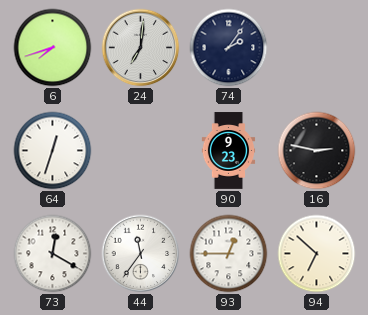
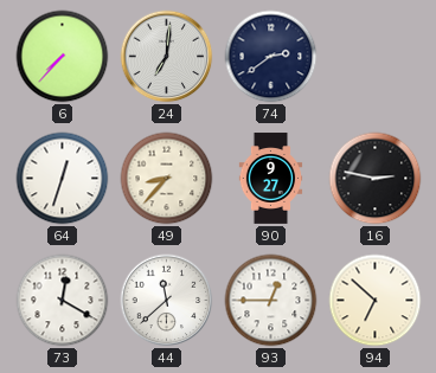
6: 7:42 -> 7:37 (63, 57)
74: 2:06 -> 2:39 (271, 57)
49: none -> 8:37 (167, 179)
90: 9:23 -> 9:27 (271, 179)
44: 11:36 -> 11:38 (167, 301)
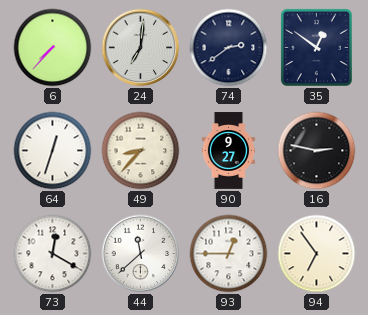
35: none -> 12:51 (316, 47)
94: 6:52 -> 6:54 (317, 254)
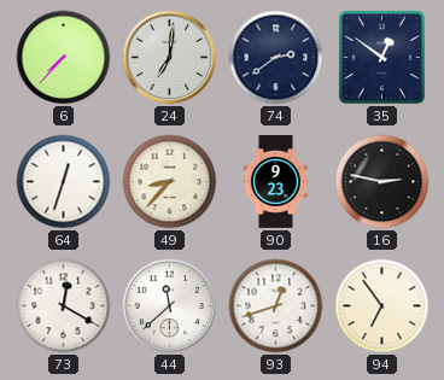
90: 9:27 -> 9:23 (276, 182)
93: 12:45 -> 12:42 (276, 306)
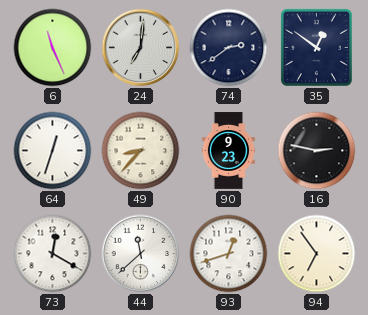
6: 7:37 -> 11:26 (53, 48)
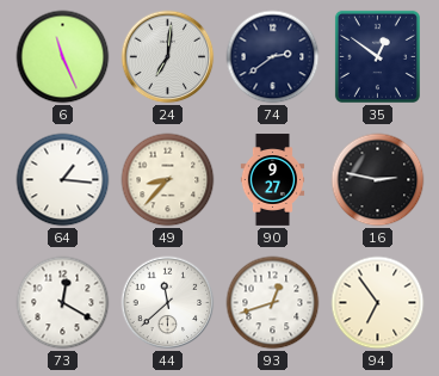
64: 12:33 -> 1:16 (63, 180)
90: 9:23 -> 9:27 (273, 180)
